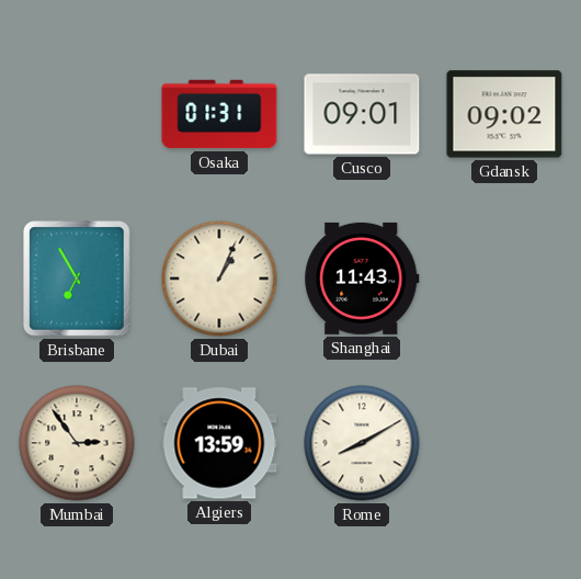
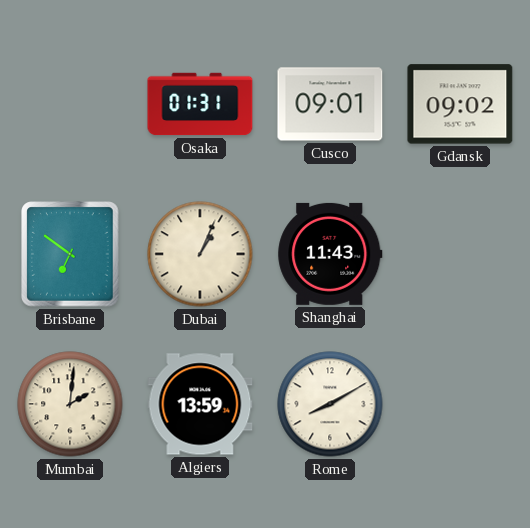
Brisbane: 6:55 -> 6:51 (70, 254)
Mumbai: 2:54 -> 2:01 (70, 404)
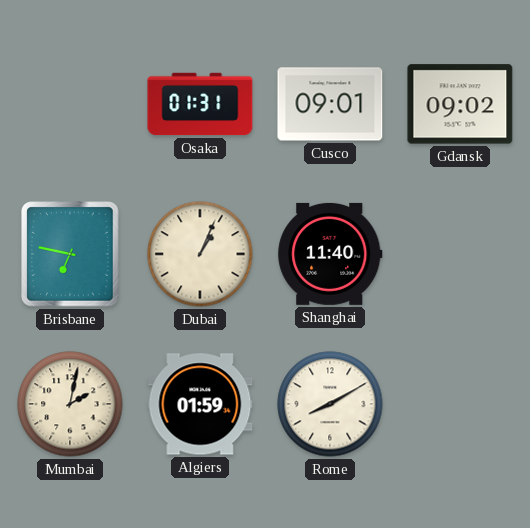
Brisbane: 6:51 -> 6:47 (70, 254)
Shanghai: 11:43 -> 11:40 (330, 254)
Mumbai: 2:01 -> 2:02 (70, 404)
Algiers: 13:59 -> 01:59 (200, 404)
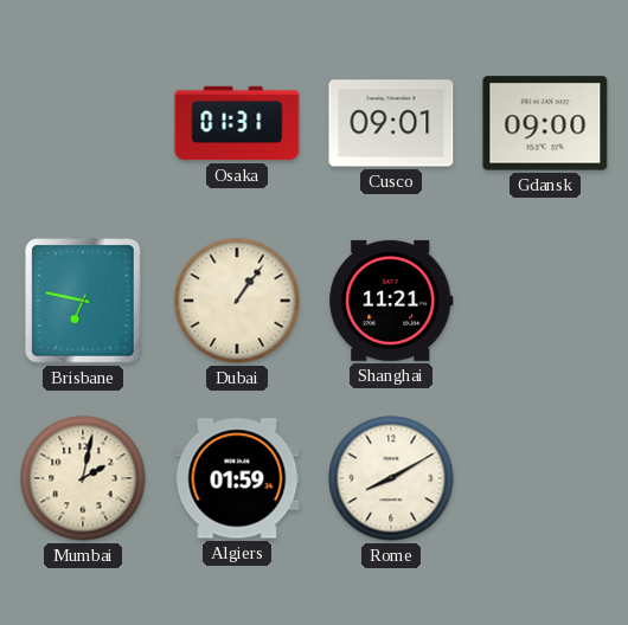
Gdansk: 09:02 -> 09:00 (545, 123)
Dubai: 1:04 -> 1:06 (237, 301)
Shanghai: 11:40 -> 11:21 (391, 301)
